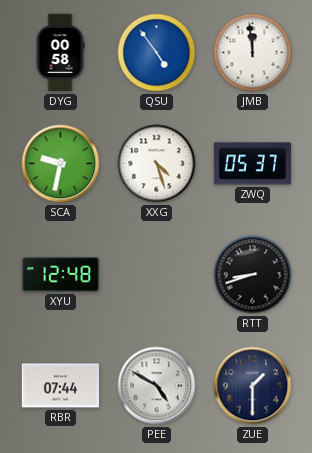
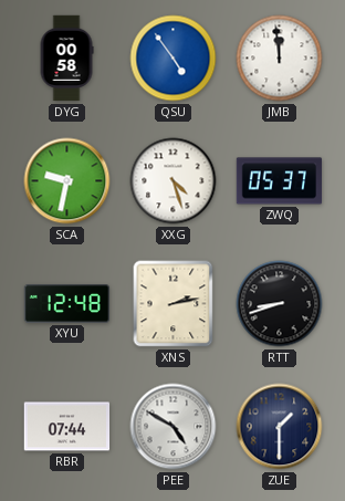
XNS: none -> 2:13 (174, 304)
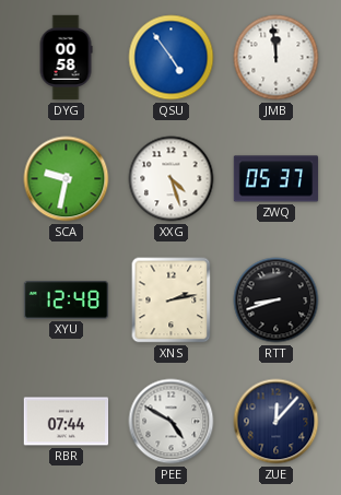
ZUE: 1:30 -> 12:07 (277, 422)
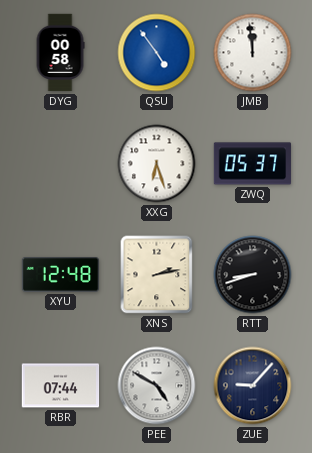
SCA: 9:32 -> none (67, 179)
XXG: 4:27 -> 6:27 (157, 164)
ZUE: 12:07 -> 9:07 (253, 386)
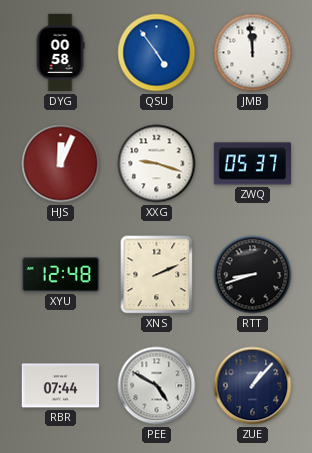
HJS: none -> 12:04 (61, 164)
XXG: 6:27 -> 9:18 (157, 164)
XNS: 2:13 -> 2:11 (157, 275)
ZUE: 9:07 -> 1:07 (253, 386)
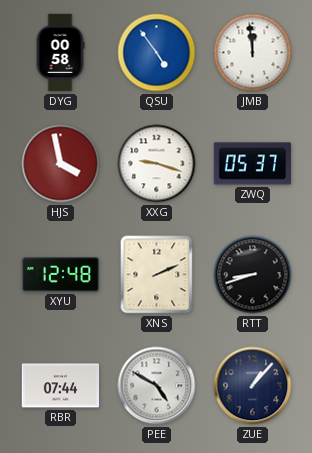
HJS: 12:04 -> 3:58 (61, 164)
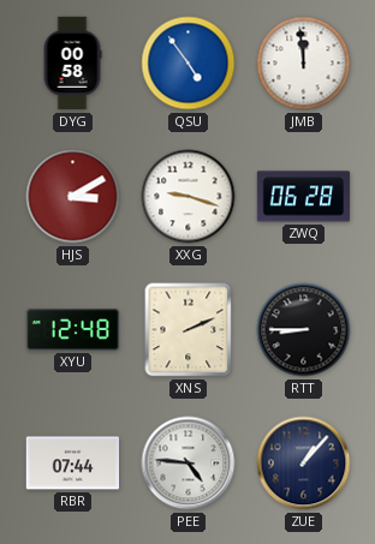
HJS: 3:58 -> 3:10 (73, 197)
ZWQ: 05:37 -> 06:28 (304, 197)
RTT: 8:42 -> 8:45 (304, 330)
PEE: 4:50 -> 4:46 (189, 464)
